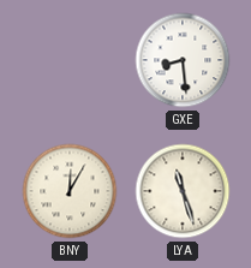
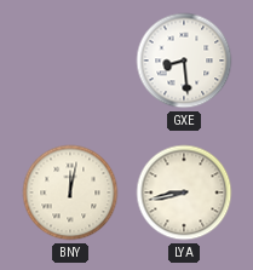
BNY: 12:05 -> 12:02 (70, 193)
LYA: 11:27 -> 8:43 (184, 193)
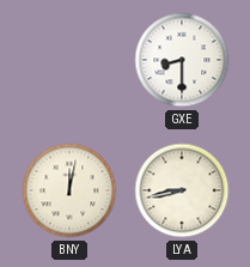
GXE: 8:29 -> 8:30 (182, 60)
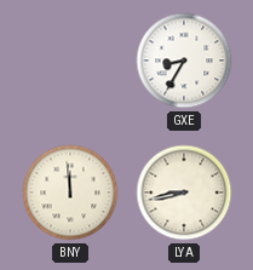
GXE: 8:30 -> 8:35 (184, 61)
BNY: 12:02 -> 11:59 (70, 193)
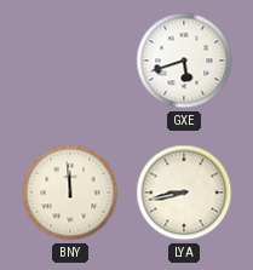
GXE: 8:35 -> 5:42 (184, 61)
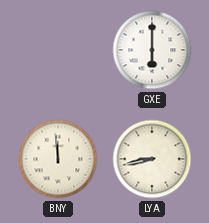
GXE: 5:42 -> 6:00 (152, 50)
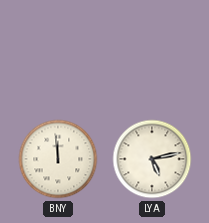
GXE: 6:00 -> none (152, 50)
LYA: 8:43 -> 5:13 (152, 159)
